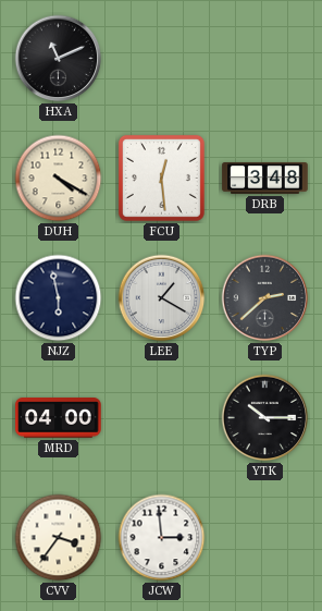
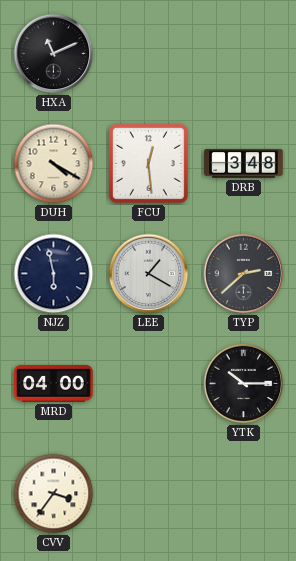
JCW: 2:59 -> none (162, 538)
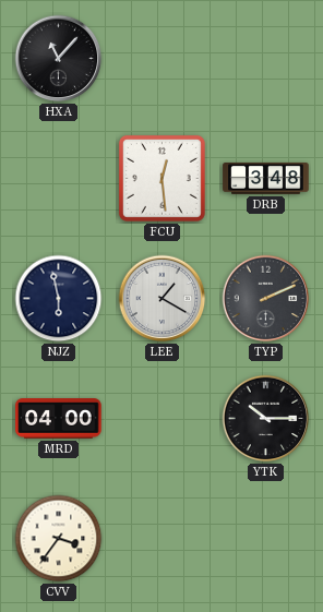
HXA: 11:11 -> 11:07 (59, 59)
DUH: 4:20 -> none (54, 164)
TYP: 2:38 -> 2:11 (266, 299)
